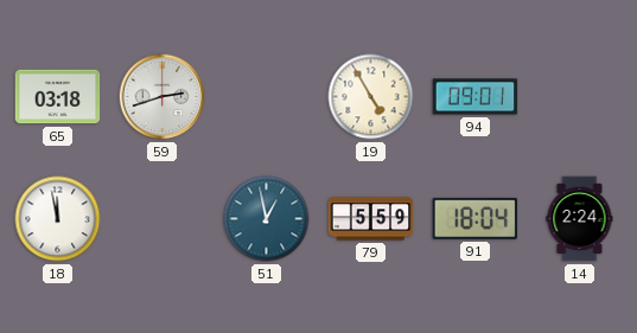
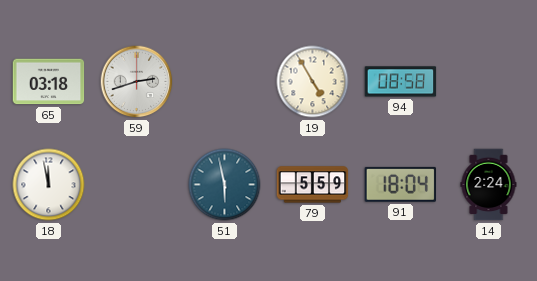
94: 09:01 -> 08:58 (401, 82)
51: 12:58 -> 5:58 (225, 185)
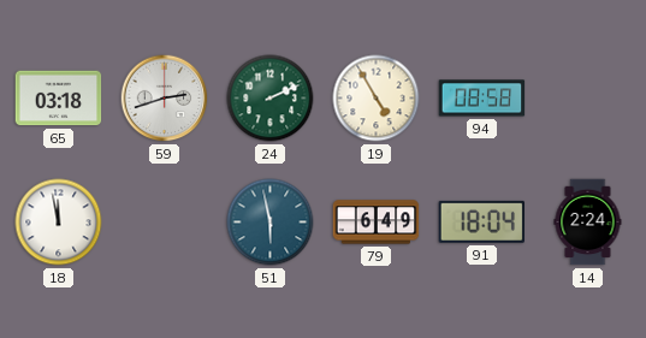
24: none -> 2:11 (271, 99)
79: 5:59 -> 6:49 (377, 223)
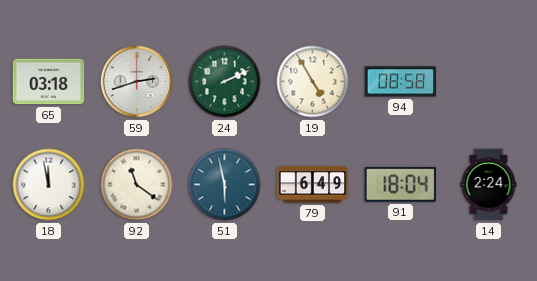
92: none -> 11:21 (137, 185)
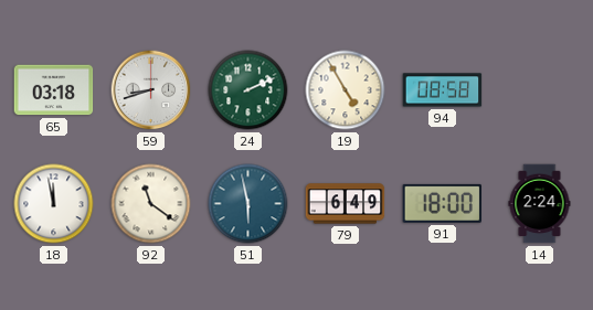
59: 2:42 -> 8:42 (151, 90)
91: 18:04 -> 18:00 (443, 203)
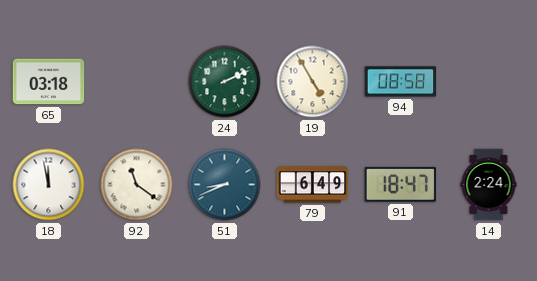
59: 8:42 -> none (151, 90)
51: 5:58 -> 8:41 (225, 185)
91: 18:00 -> 18:47 (401, 184)
